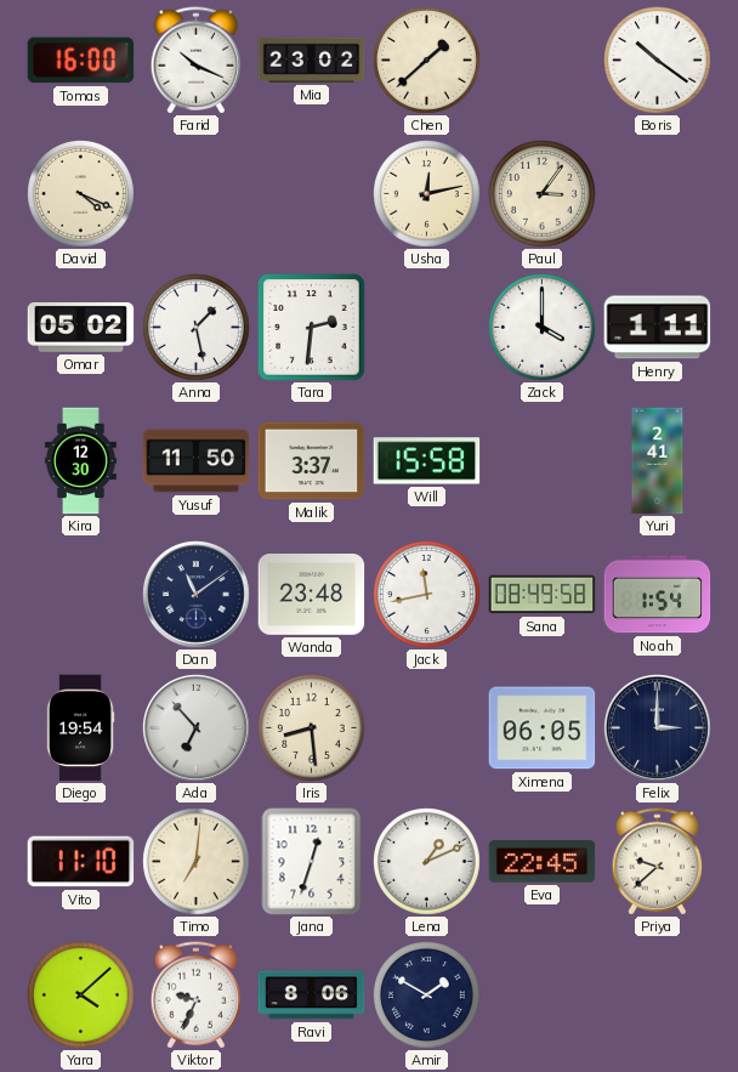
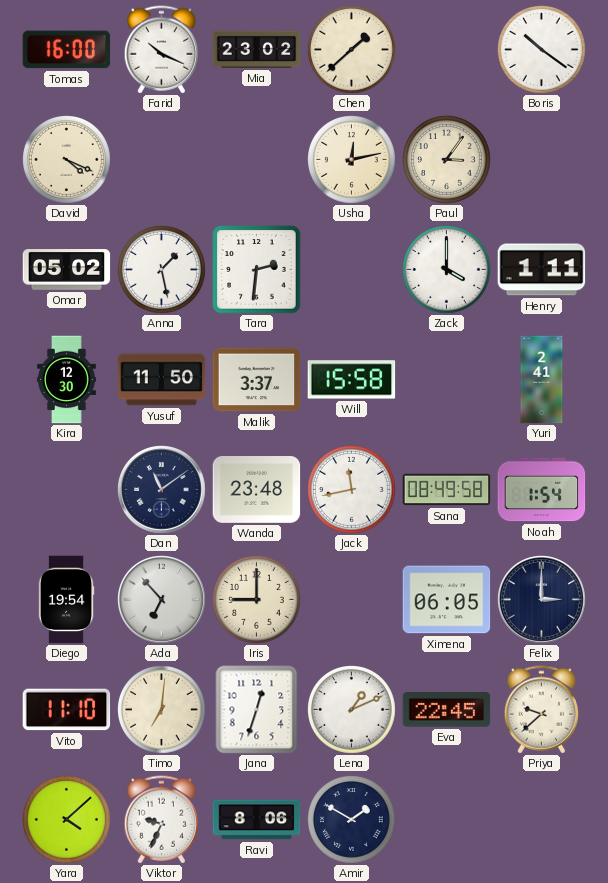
Iris: 8:29 -> 9:00 (257, 600)
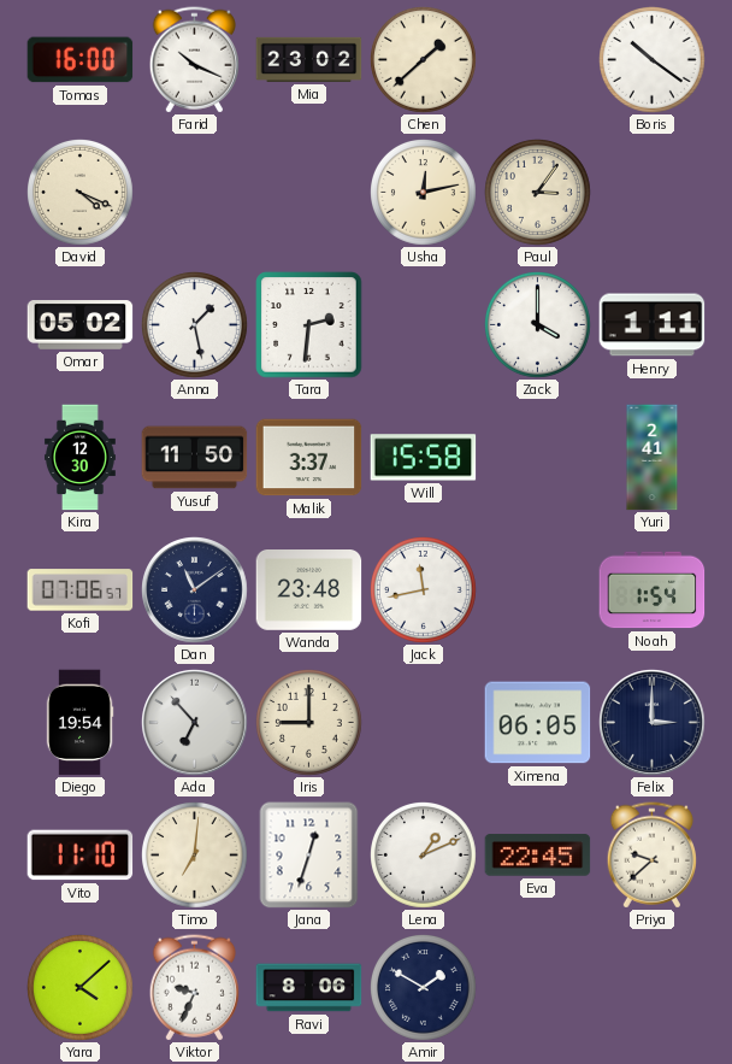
Kofi: none -> 07:06 (81, 590)
Sana: 08:49 -> none (447, 490)
